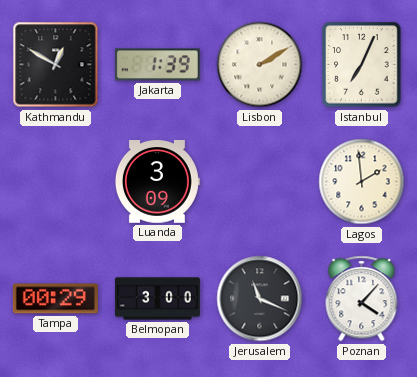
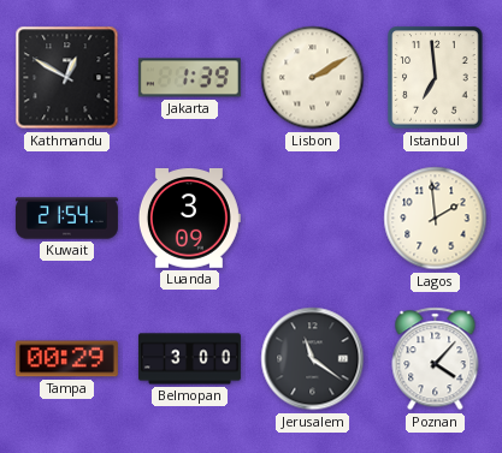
Istanbul: 7:04 -> 6:59 (436, 78)
Kuwait: none -> 21:54 (66, 219)
Jerusalem: 11:19 -> 11:21 (313, 359)
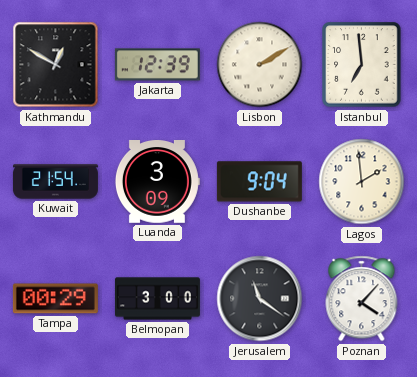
Jakarta: 1:39 -> 12:39 (157, 65)
Dushanbe: none -> 9:04 (259, 182)
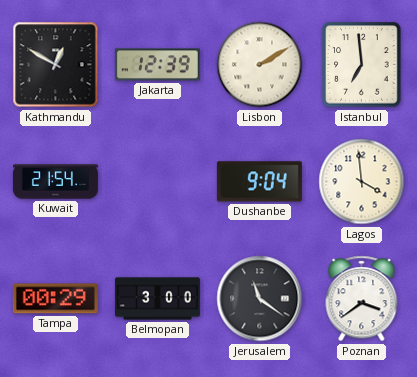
Luanda: 3:09 -> none (157, 182)
Lagos: 1:59 -> 3:59 (362, 182)
Poznan: 4:07 -> 3:39 (362, 299)
